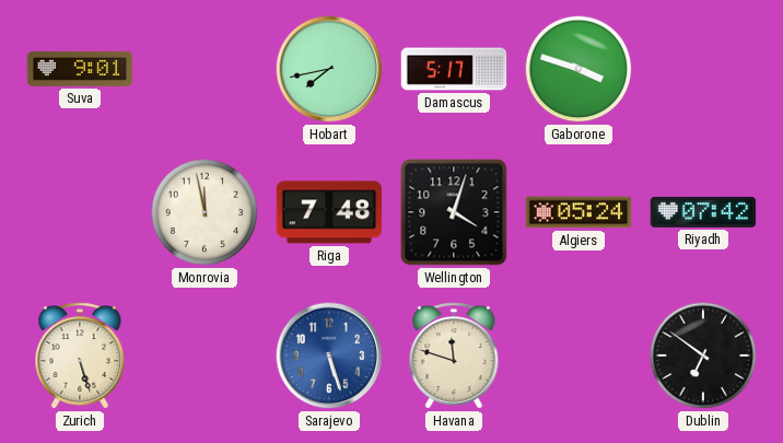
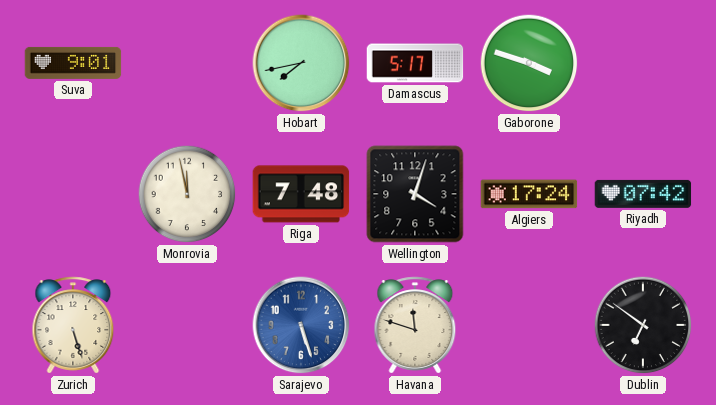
Algiers: 05:24 -> 17:24 (529, 194)
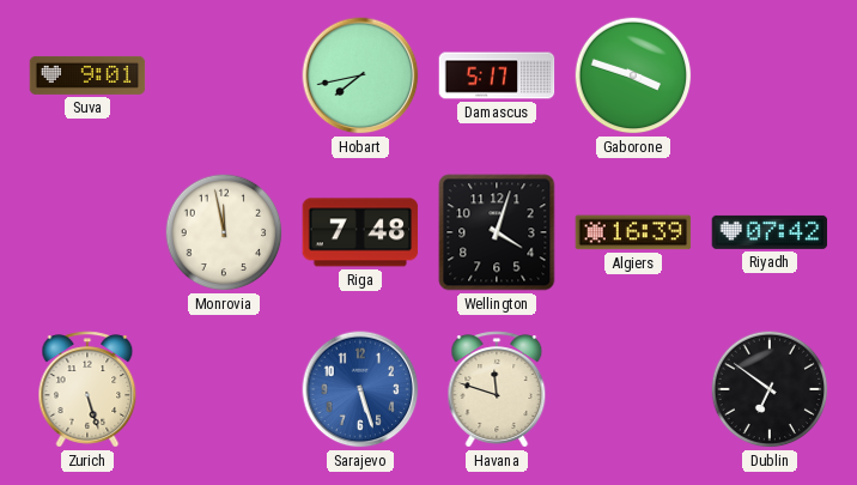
Algiers: 17:24 -> 16:39 (633, 232)
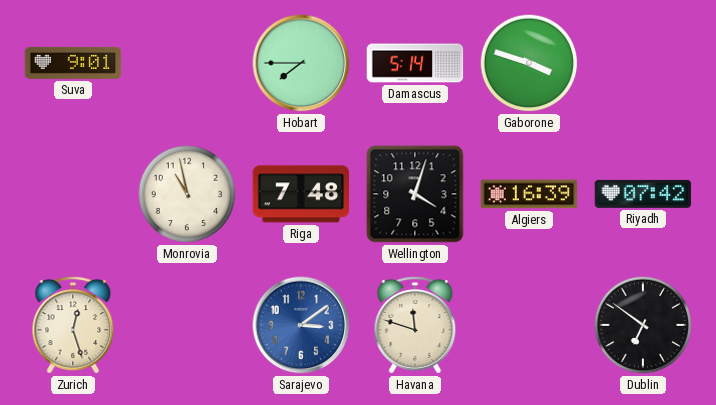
Hobart: 7:43 -> 7:45 (301, 63)
Damascus: 5:17 -> 5:14 (415, 63)
Monrovia: 11:58 -> 10:58 (187, 194)
Zurich: 5:27 -> 12:27 (73, 325)
Sarajevo: 5:27 -> 3:09 (301, 325)
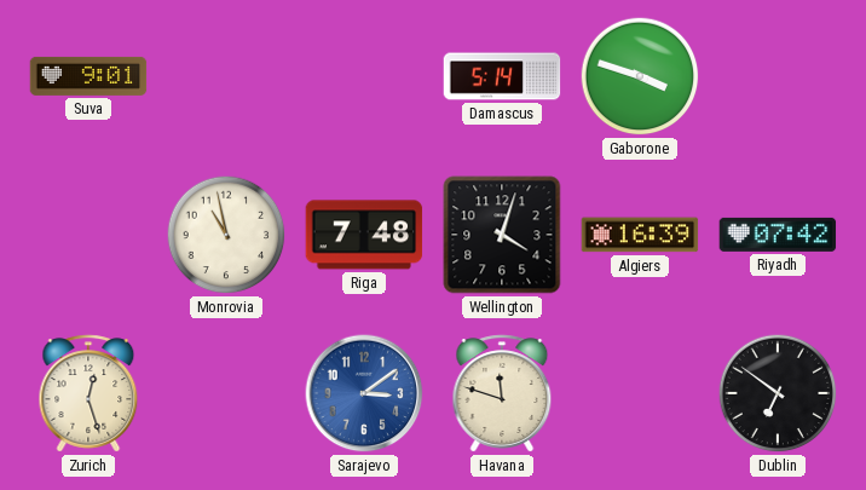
Hobart: 7:45 -> none (301, 63)
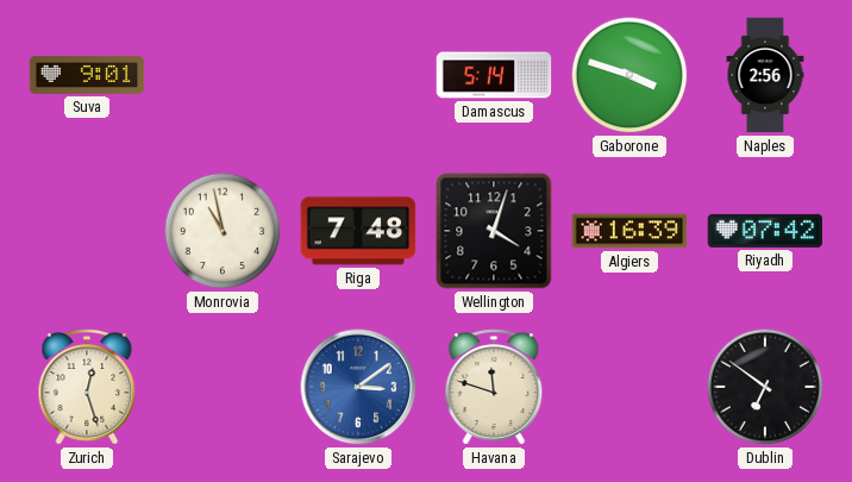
Naples: none -> 2:56 (765, 75)
